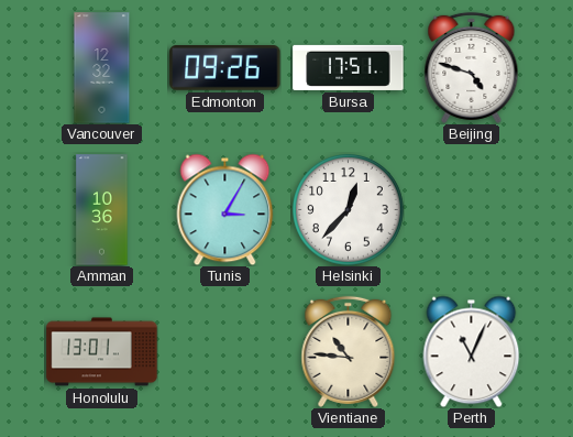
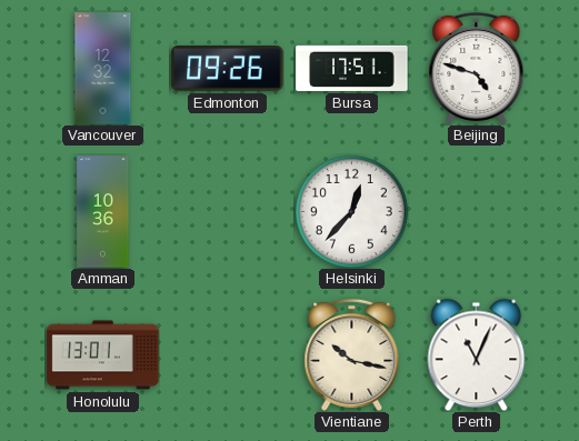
Tunis: 3:05 -> none (225, 209)
Vientiane: 10:46 -> 10:17 (352, 354)
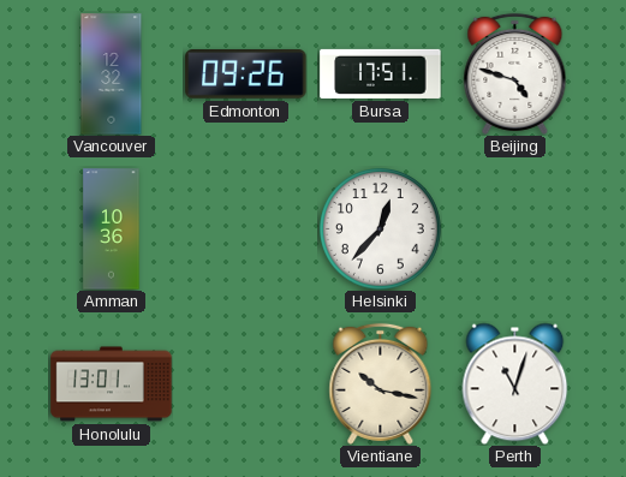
Perth: 11:04 -> 11:03 (515, 383)
